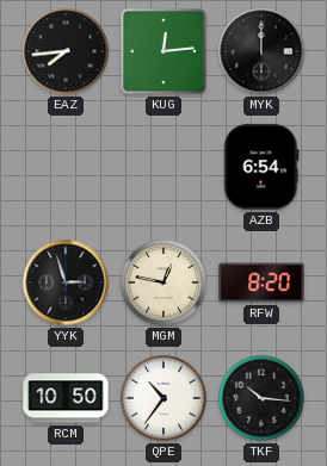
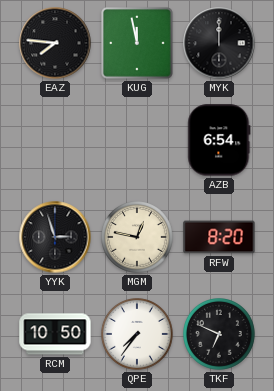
EAZ: 7:44 -> 7:46 (55, 43)
KUG: 12:14 -> 11:58 (138, 44)
QPE: 10:36 -> 7:36 (138, 335)
TKF: 10:16 -> 6:49 (220, 335)
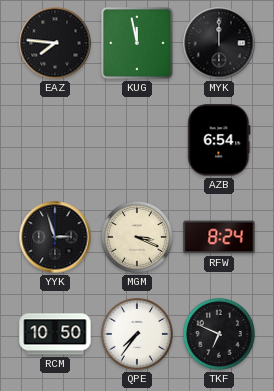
MGM: 12:47 -> 3:19 (138, 238)
RFW: 8:20 -> 8:24 (219, 237)
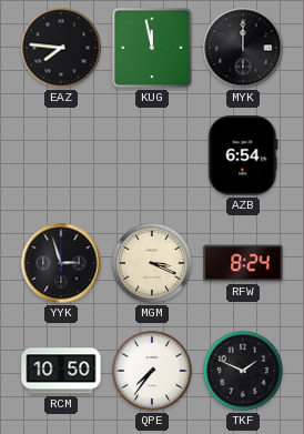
TKF: 6:49 -> 1:49 (244, 372)
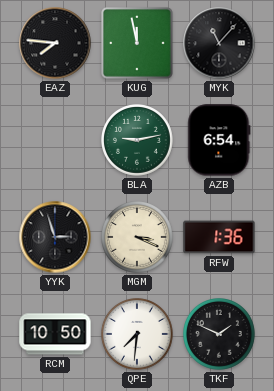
MYK: 12:00 -> 11:07 (219, 43)
BLA: none -> 9:13 (138, 141)
RFW: 8:24 -> 1:36 (219, 237)
QPE: 7:36 -> 7:31 (138, 335)
